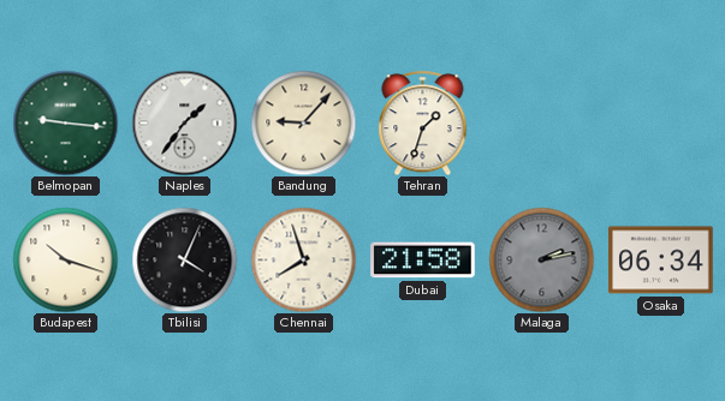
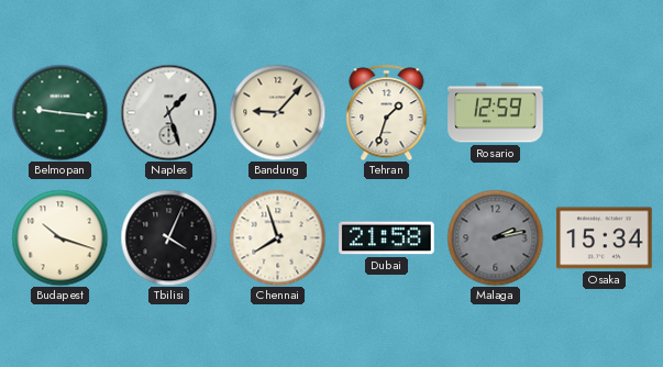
Naples: 1:36 -> 1:27 (168, 112)
Rosario: none -> 12:59 (496, 113)
Osaka: 06:34 -> 15:34 (605, 238)
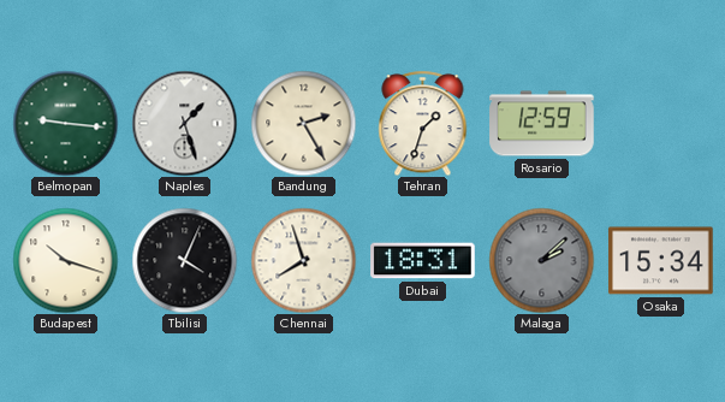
Bandung: 9:07 -> 2:25 (303, 123)
Dubai: 21:58 -> 18:31 (423, 261)
Malaga: 2:13 -> 2:08 (541, 260)
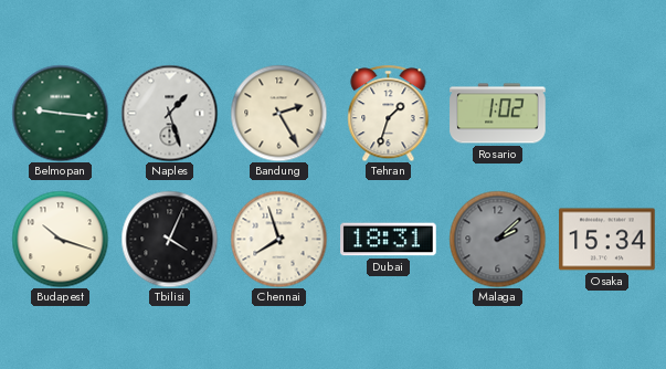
Rosario: 12:59 -> 1:02 (498, 114)
